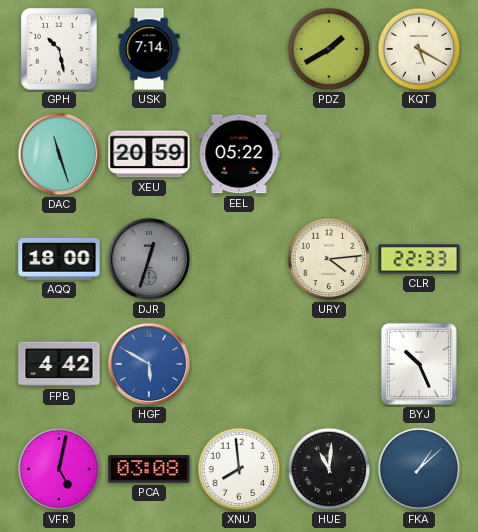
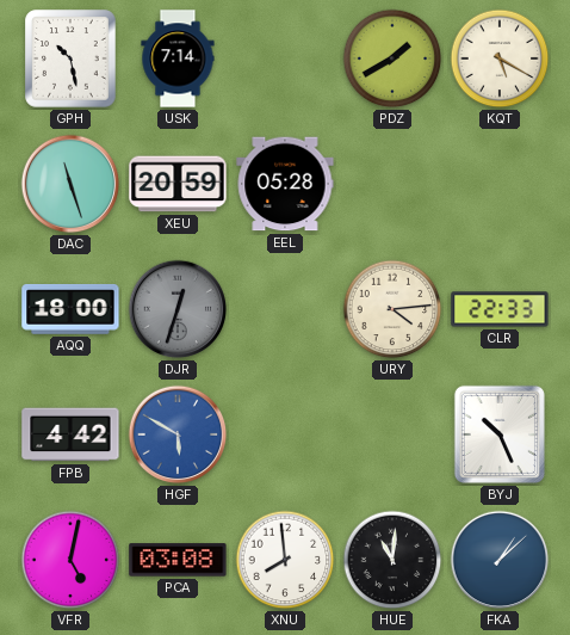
EEL: 05:22 -> 05:28 (285, 184)
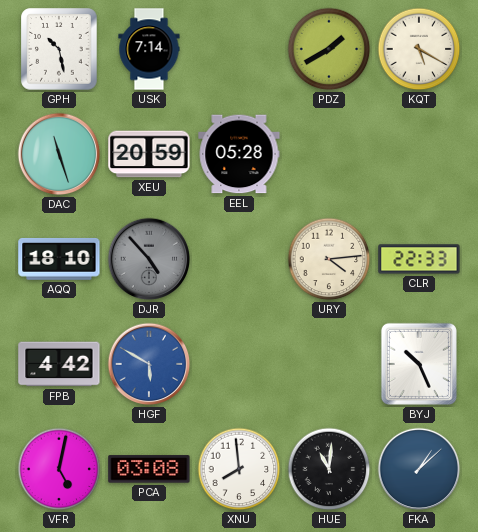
AQQ: 18:00 -> 18:10 (59, 259)
DJR: 12:33 -> 4:53 (149, 259)
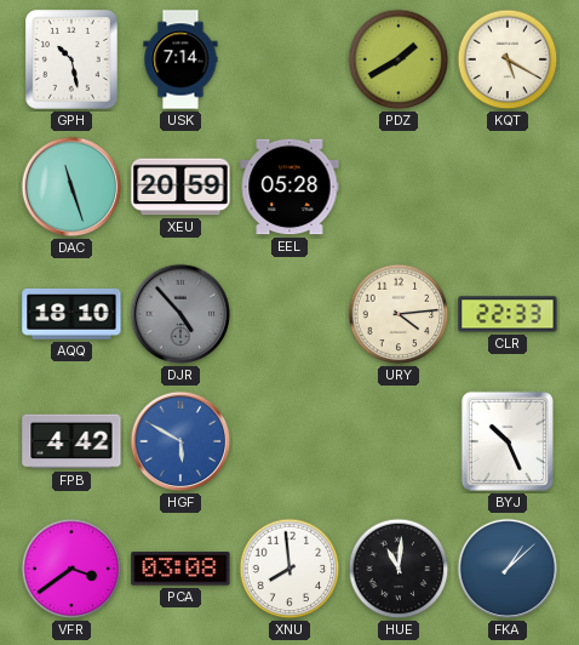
VFR: 5:02 -> 3:39 (71, 569)
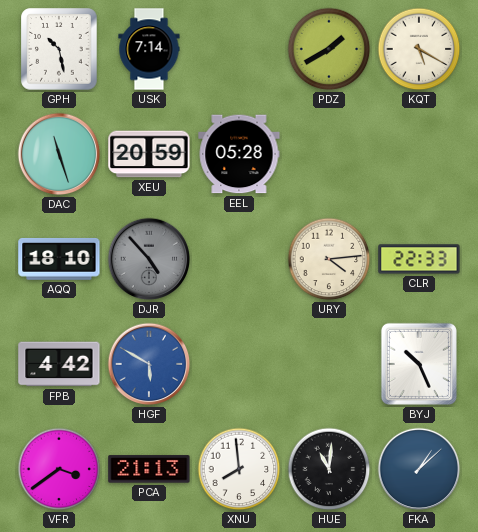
PCA: 03:08 -> 21:13 (149, 469)
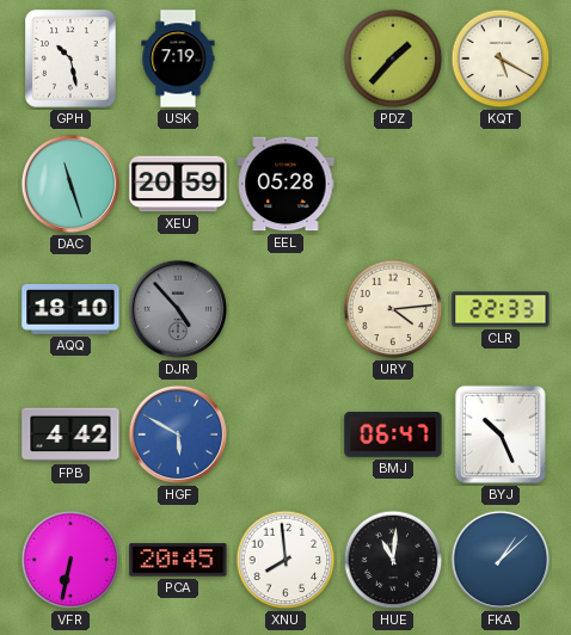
USK: 7:14 -> 7:19 (178, 58)
PDZ: 1:40 -> 1:37 (393, 58)
BMJ: none -> 06:47 (393, 436)
VFR: 3:39 -> 6:32 (70, 560)
PCA: 21:13 -> 20:45 (178, 560)
